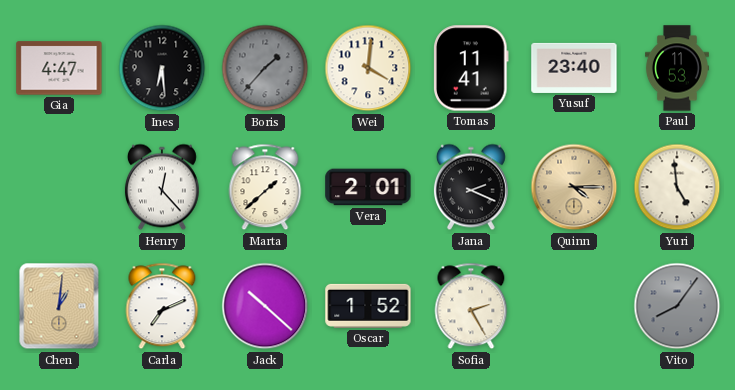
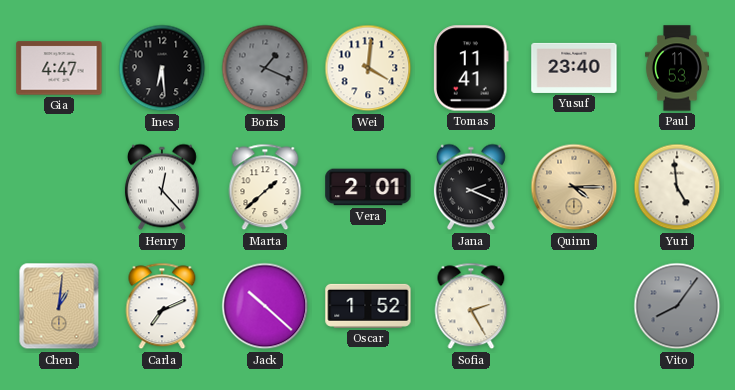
Boris: 1:37 -> 1:19 (265, 68)
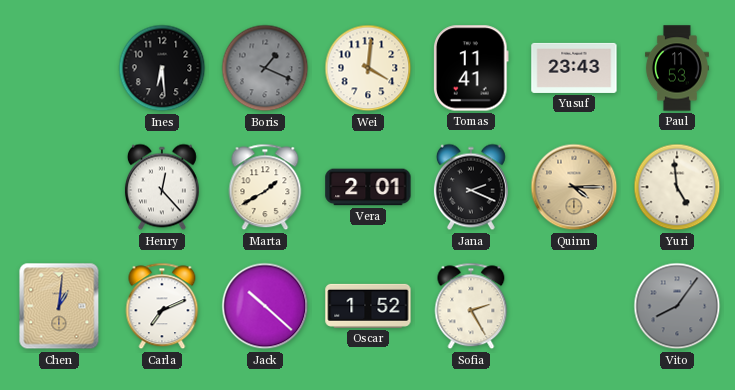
Gia: 4:47 -> none (59, 68)
Yusuf: 23:40 -> 23:43 (574, 68)
Marta: 1:38 -> 1:40 (265, 187)
